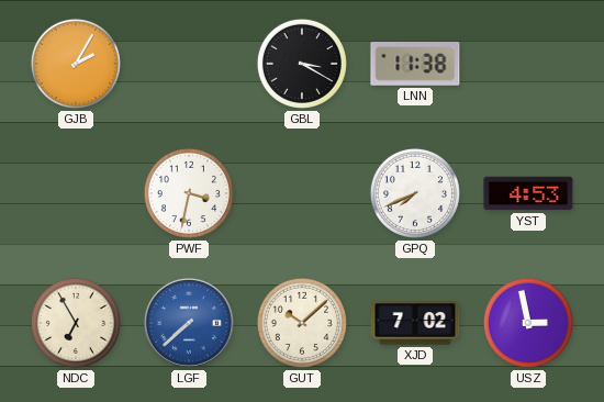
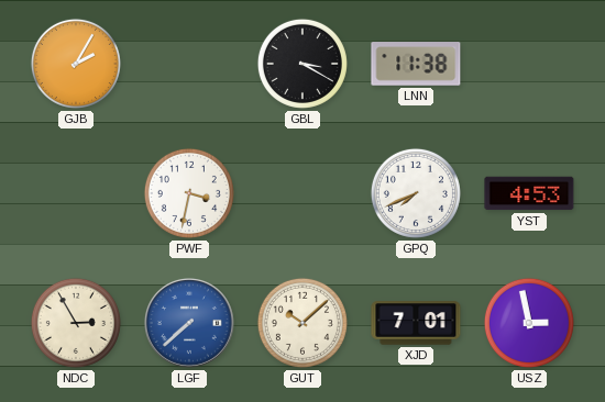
NDC: 6:55 -> 2:55 (76, 323)
XJD: 7:02 -> 7:01 (416, 323)
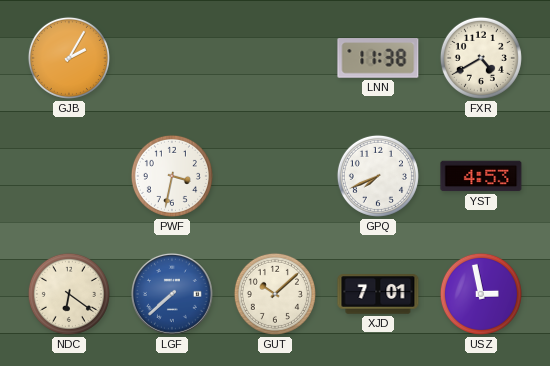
GBL: 3:20 -> none (302, 64)
FXR: none -> 4:40 (481, 58)
NDC: 2:55 -> 6:21 (69, 294)
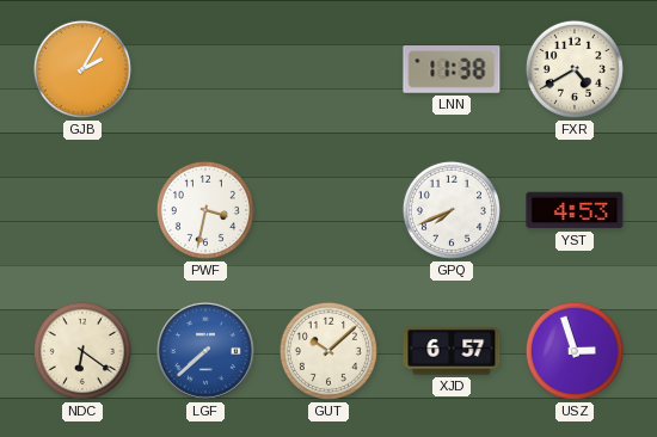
XJD: 7:01 -> 6:57 (452, 351)
USZ: 2:58 -> 2:57 (575, 351)
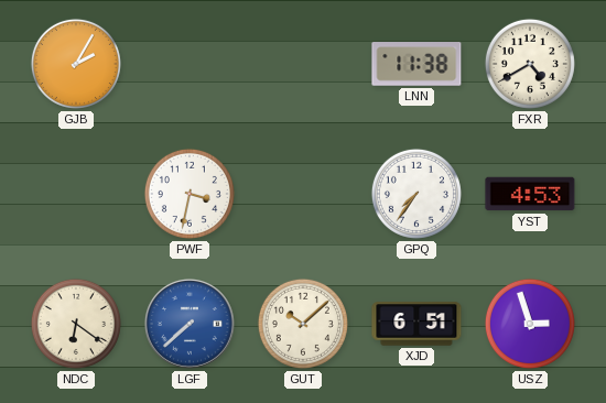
GPQ: 7:41 -> 7:36 (416, 194)
XJD: 6:57 -> 6:51 (416, 324)
